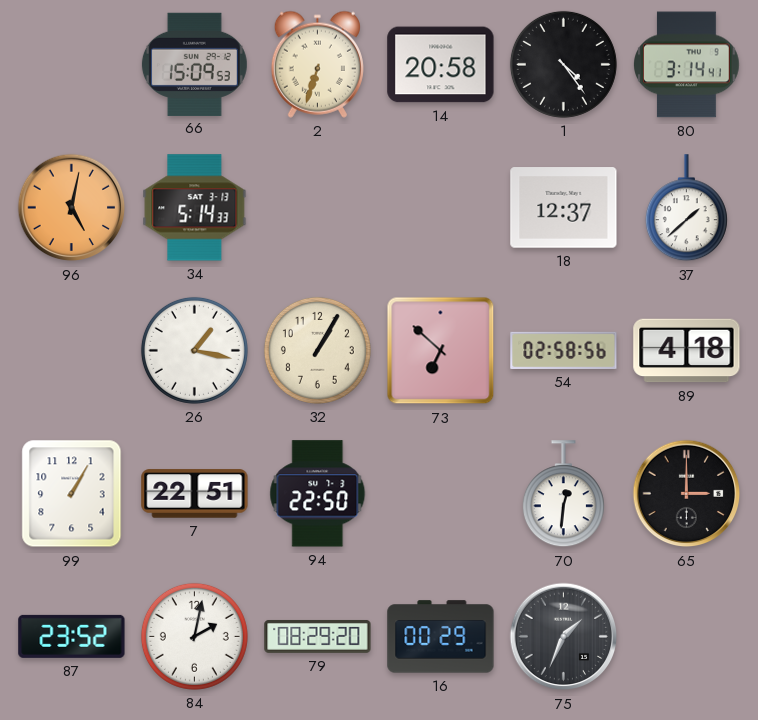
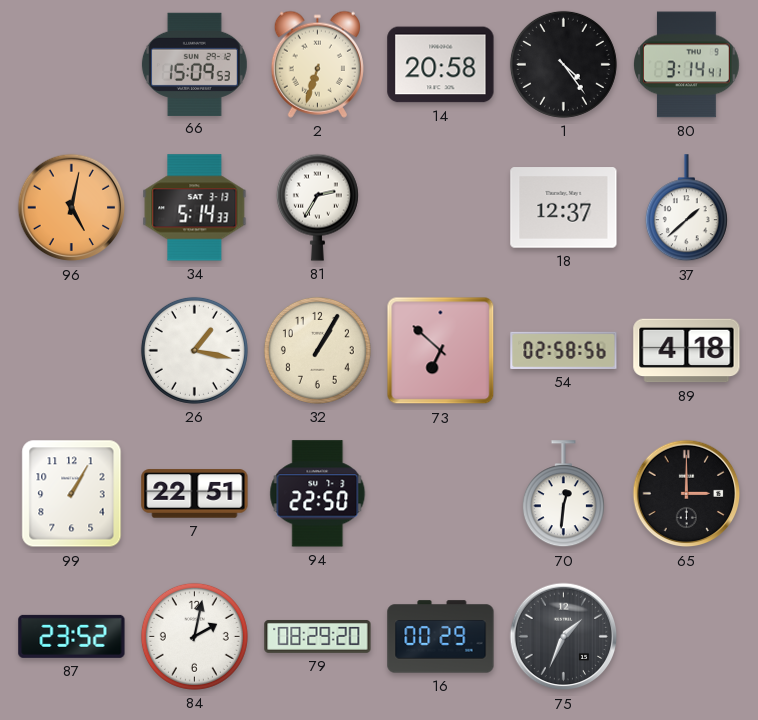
81: none -> 2:35 (317, 207)
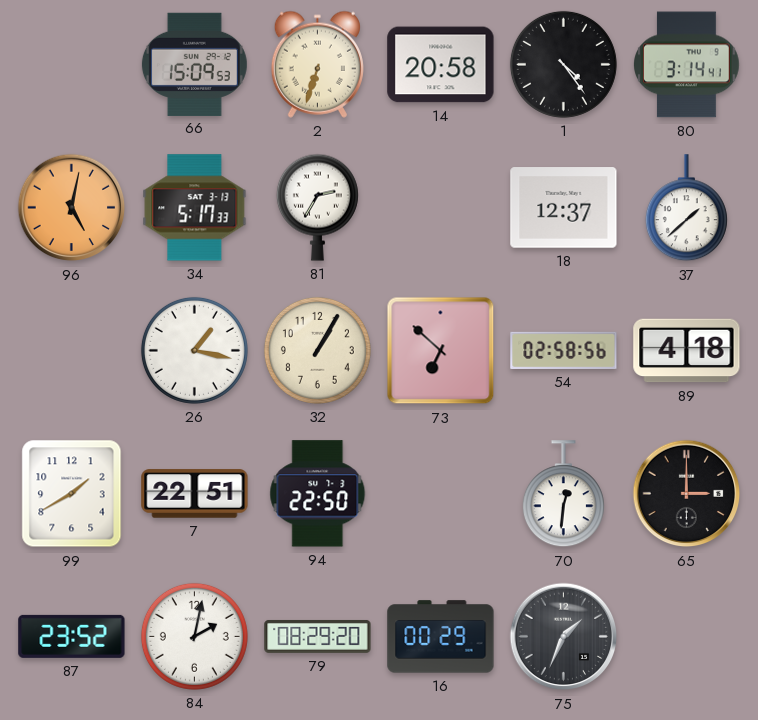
34: 5:14 -> 5:17 (195, 208)
99: 1:05 -> 1:40 (72, 494)
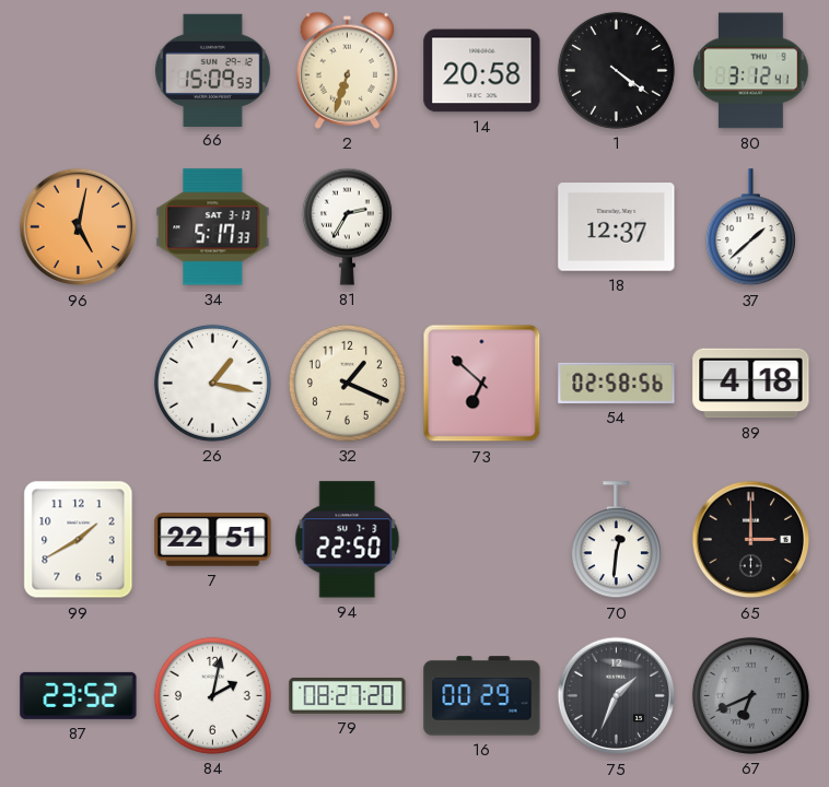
1: 4:24 -> 4:21 (616, 70)
80: 3:14 -> 3:12 (751, 71)
32: 1:05 -> 1:19 (347, 383)
79: 08:29 -> 08:27 (348, 695)
67: none -> 6:41 (750, 695)
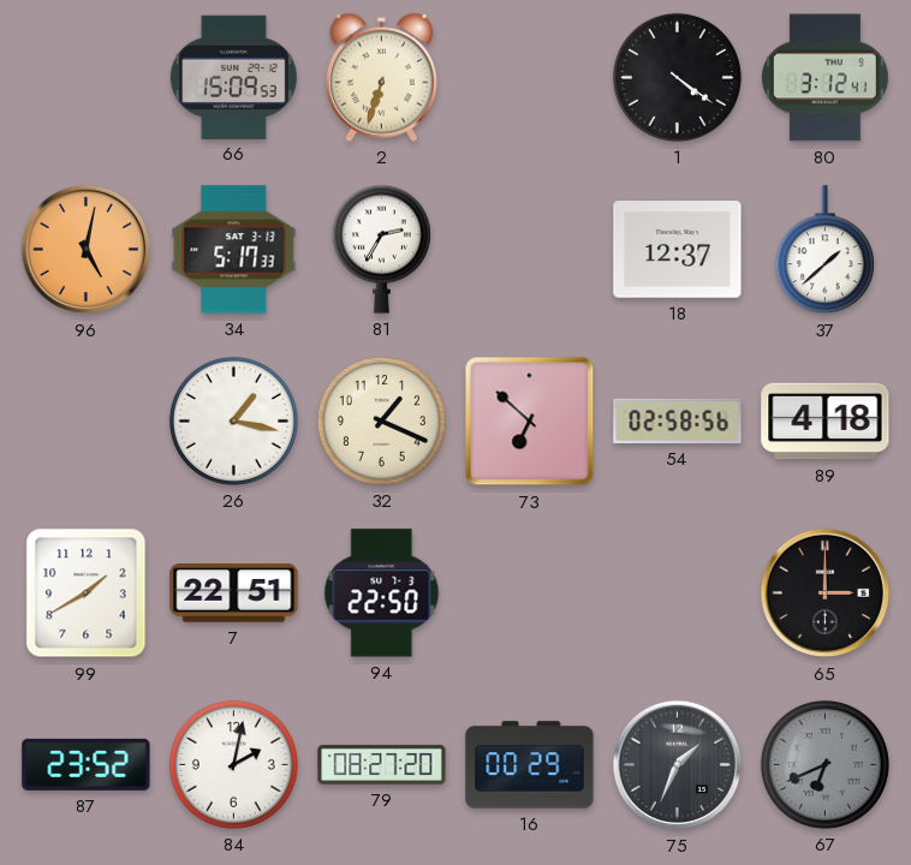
14: 20:58 -> none (482, 71)
70: 12:31 -> none (616, 540)
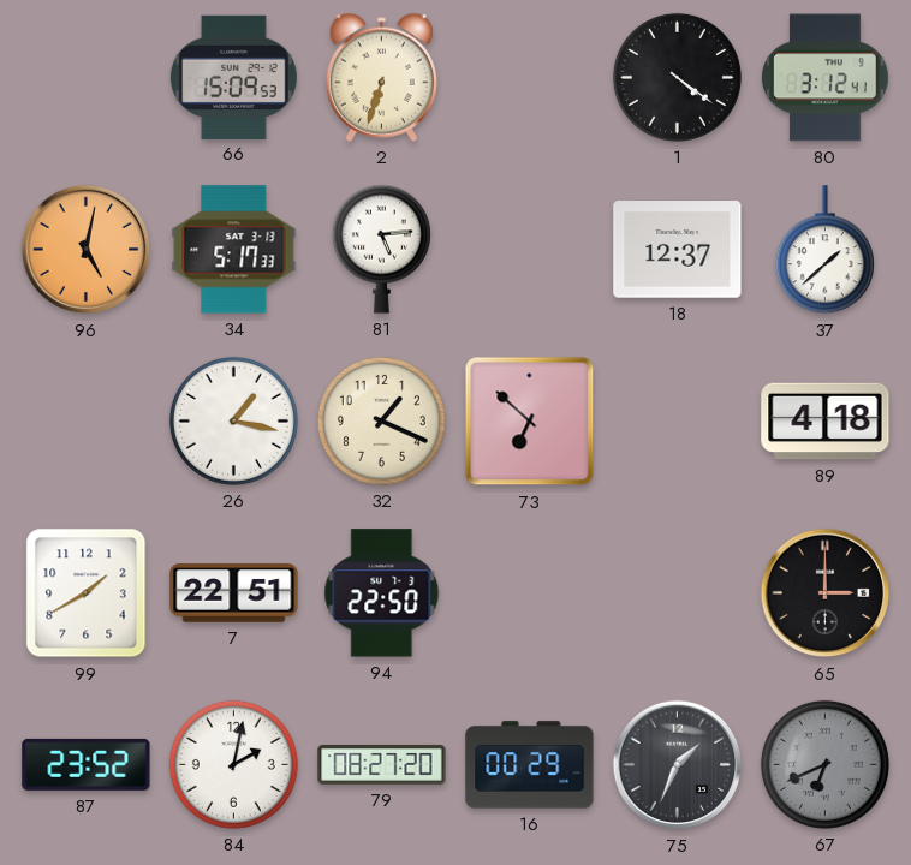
81: 2:35 -> 5:14 (381, 249)
54: 02:58 -> none (678, 420)
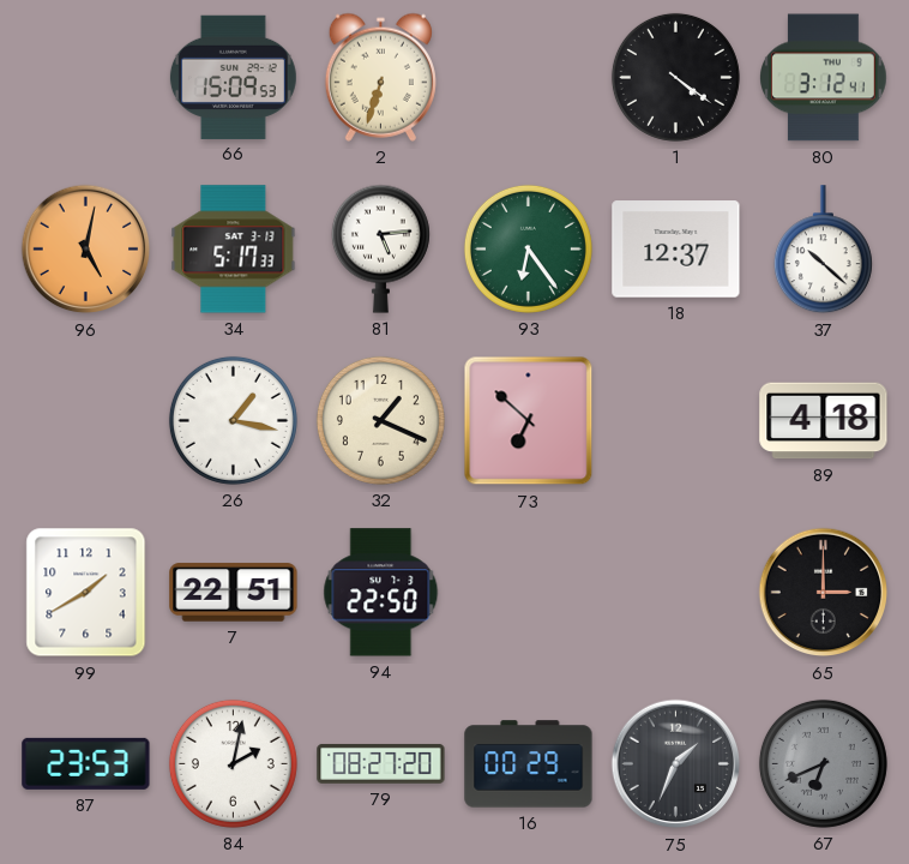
93: none -> 6:24 (528, 248)
37: 1:38 -> 10:22 (823, 250)
87: 23:52 -> 23:53 (86, 763)
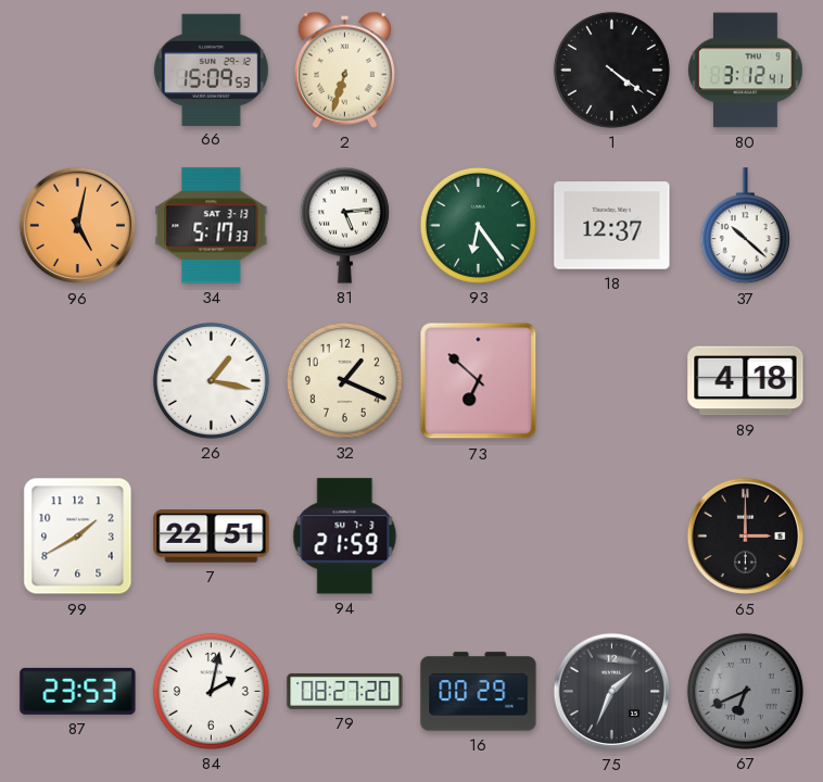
94: 22:50 -> 21:59 (345, 537)
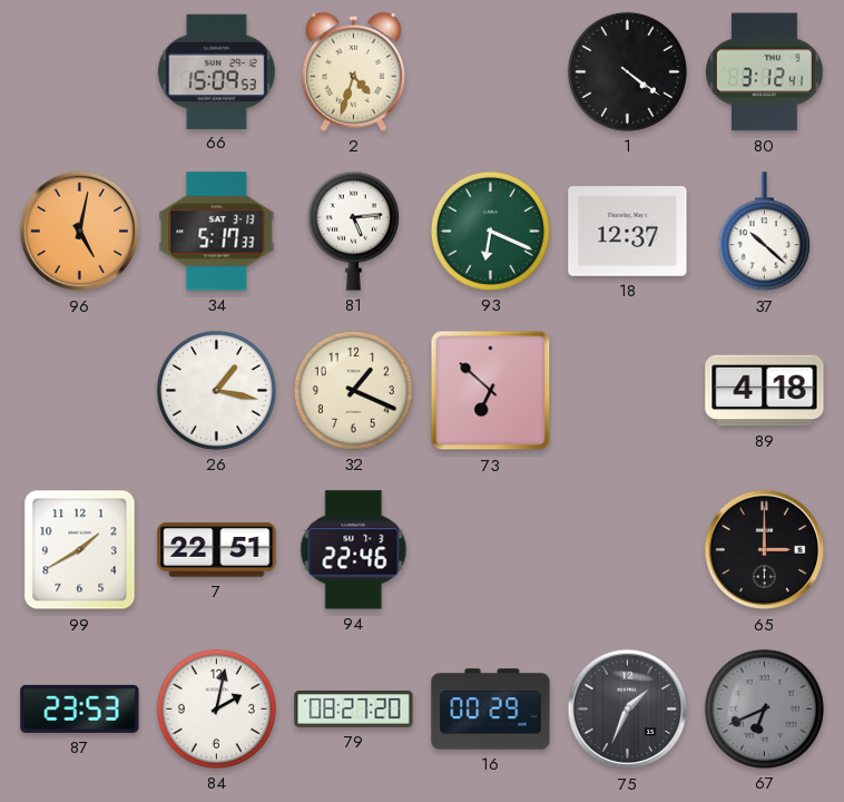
2: 6:33 -> 4:33 (353, 71)
93: 6:24 -> 6:19 (490, 231)
94: 21:59 -> 22:46 (354, 550)
